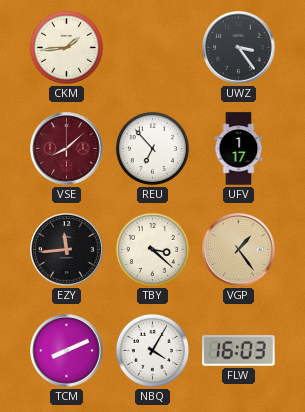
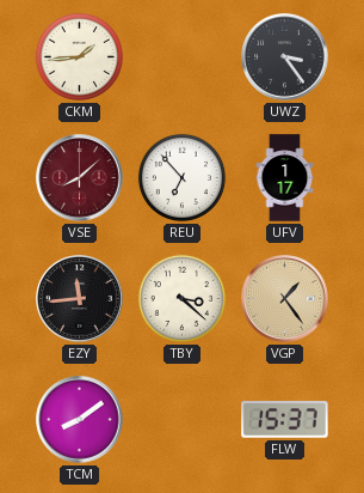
TCM: 8:11 -> 8:09 (80, 420)
NBQ: 4:05 -> none (152, 350)
FLW: 16:03 -> 15:37 (285, 420)
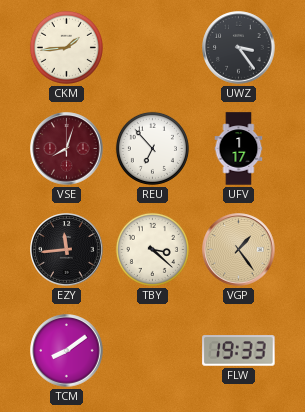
VSE: 8:08 -> 8:03 (67, 149)
FLW: 15:37 -> 19:33 (239, 351)
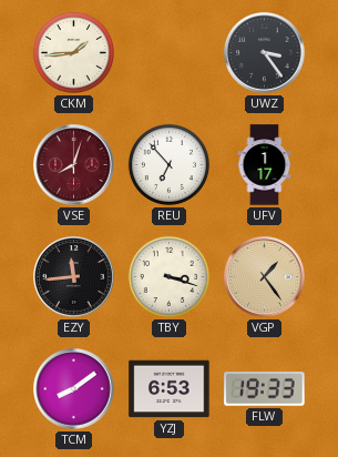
TBY: 3:22 -> 3:18 (168, 276)
YZJ: none -> 6:53 (170, 389)
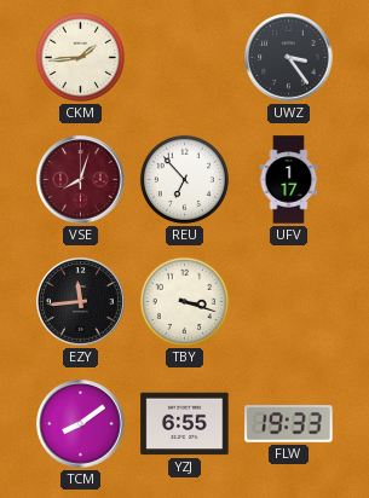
VGP: 1:24 -> none (265, 277)
YZJ: 6:53 -> 6:55 (185, 424)
